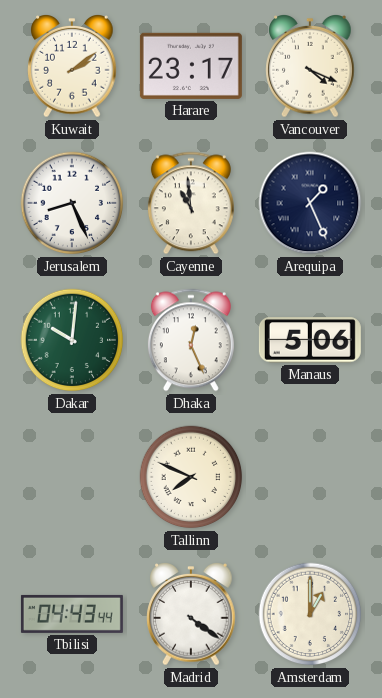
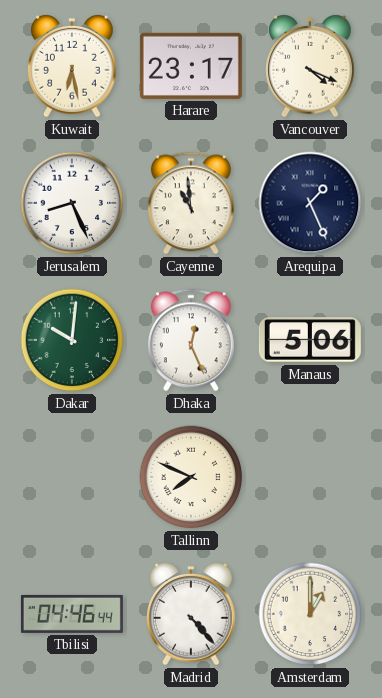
Kuwait: 2:09 -> 6:28 (72, 67)
Tbilisi: 04:43 -> 04:46 (72, 614)
Madrid: 4:21 -> 4:23 (191, 615)
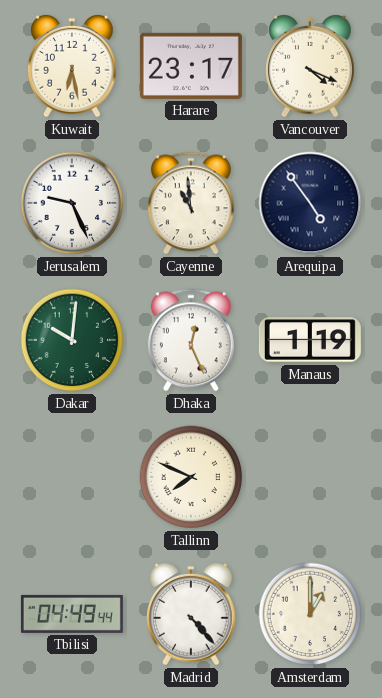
Jerusalem: 8:26 -> 9:26 (72, 203)
Arequipa: 1:26 -> 4:54 (310, 203)
Manaus: 5:06 -> 1:19 (310, 340)
Tbilisi: 04:46 -> 04:49 (72, 614)
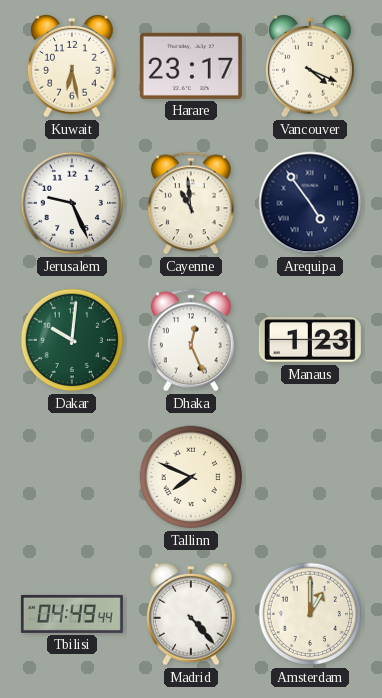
Manaus: 1:19 -> 1:23 (310, 340)
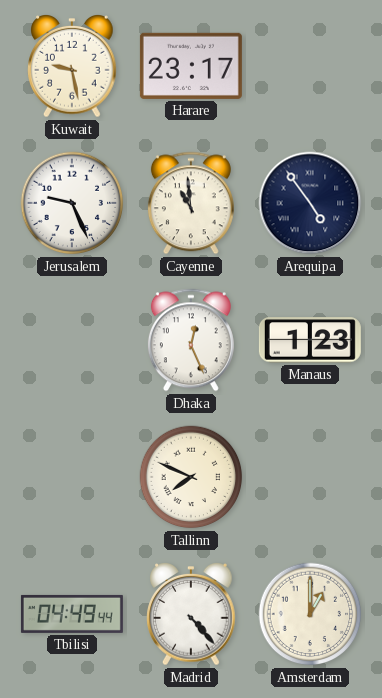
Kuwait: 6:28 -> 9:28 (72, 67)
Vancouver: 4:19 -> none (310, 67)
Dakar: 10:01 -> none (72, 340)
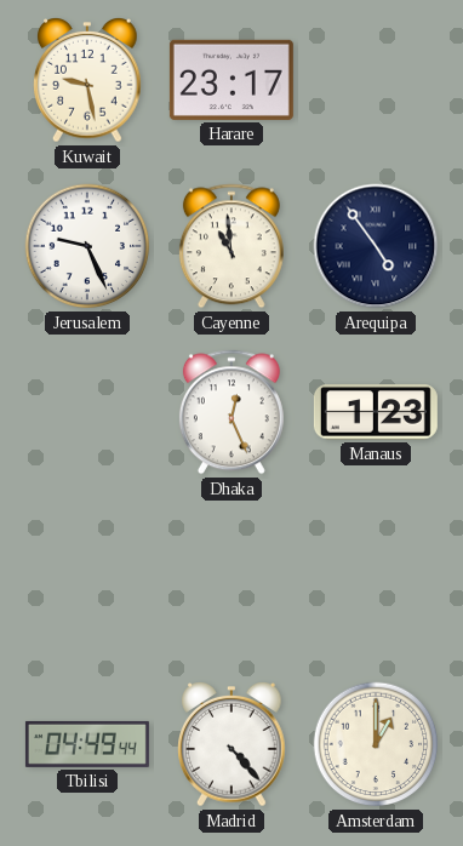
Tallinn: 7:49 -> none (191, 477)
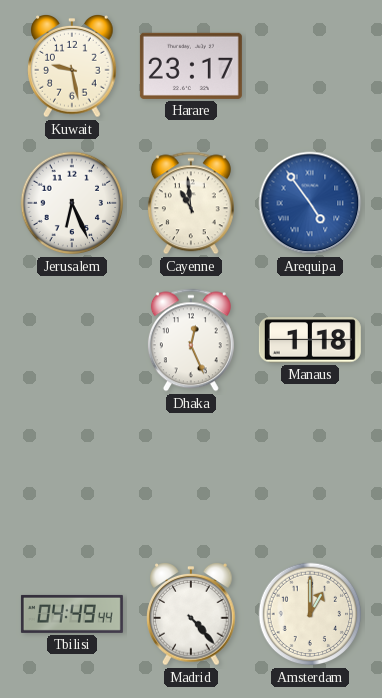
Jerusalem: 9:26 -> 6:26 (72, 203)
Arequipa dial: navy -> blue (310, 203)
Manaus: 1:23 -> 1:18 (310, 340)
